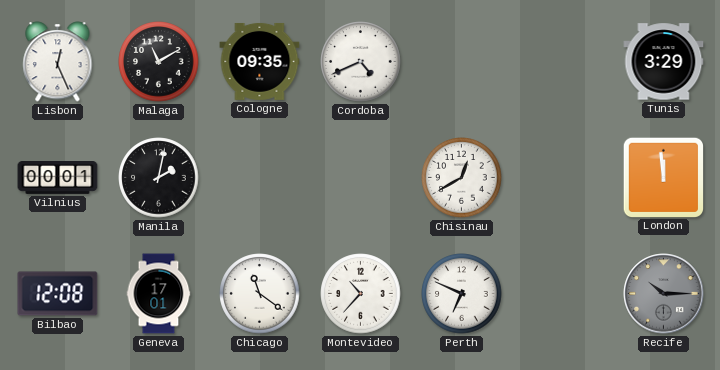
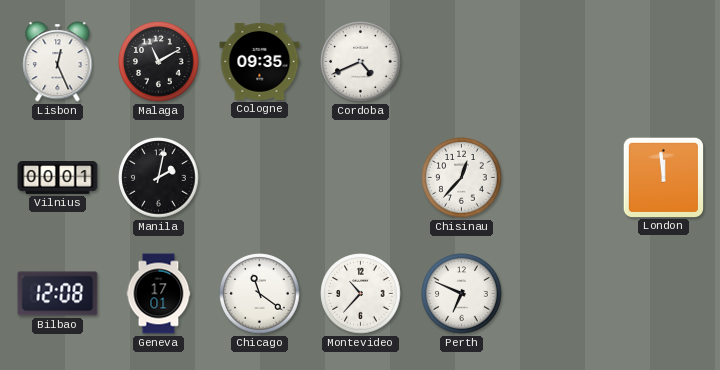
Tunis: 3:29 -> none (664, 62)
Chisinau: 12:40 -> 12:37 (462, 178)
Recife: 10:15 -> none (664, 294)
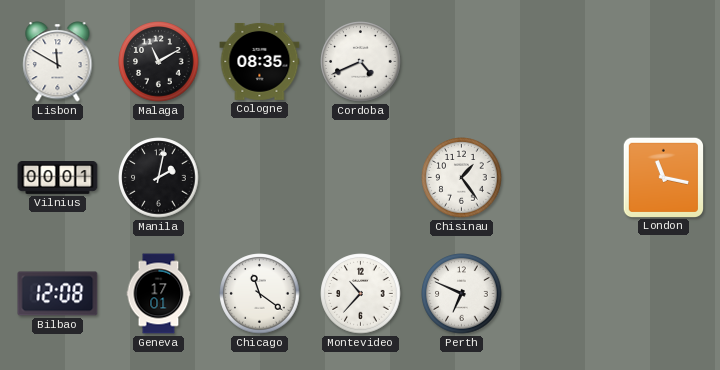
Lisbon: 12:26 -> 11:50 (58, 62)
Cologne: 09:35 -> 08:35 (260, 61)
Chisinau: 12:37 -> 1:24 (462, 178)
London: 11:59 -> 11:17 (663, 177)
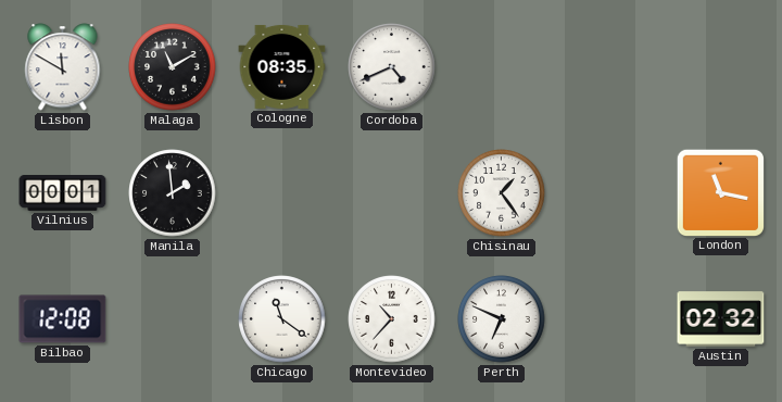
Manila: 2:02 -> 1:59 (173, 193)
Geneva: 17:01 -> none (159, 294)
Austin: none -> 02:32 (721, 319)
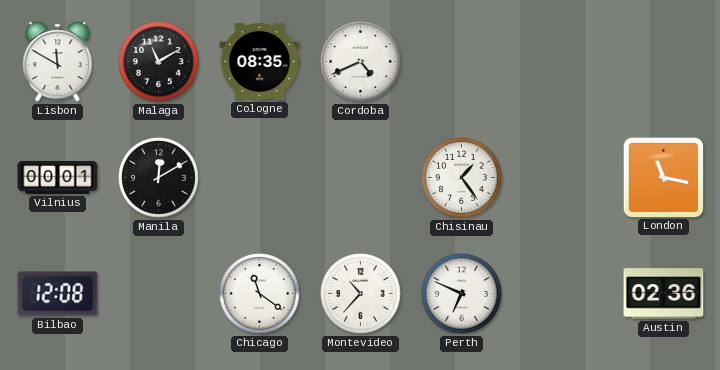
Manila: 1:59 -> 12:10 (159, 178)
Austin: 02:32 -> 02:36 (664, 294)
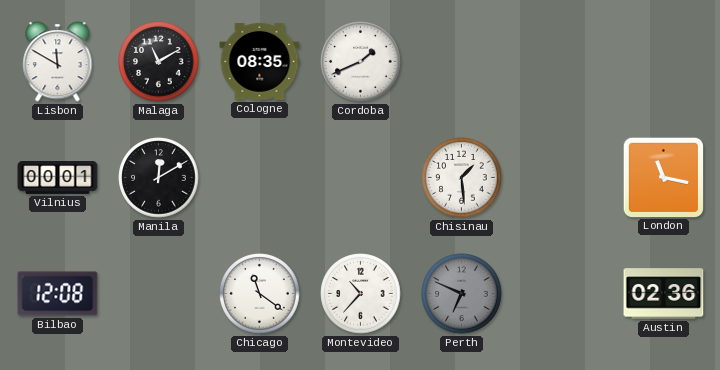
Cordoba: 4:41 -> 1:41 (361, 62)
Chisinau: 1:24 -> 1:29 (462, 178)
Perth dial: white -> grey (462, 294)
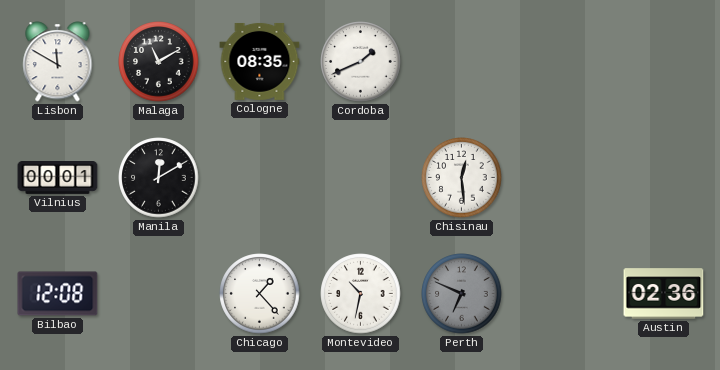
Chisinau: 1:29 -> 12:29 (462, 178)
London: 11:17 -> none (663, 177)
Chicago: 11:21 -> 1:23 (260, 294)
Montevideo: 10:37 -> 10:32 (361, 294)
